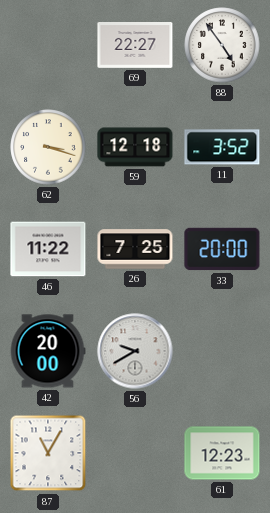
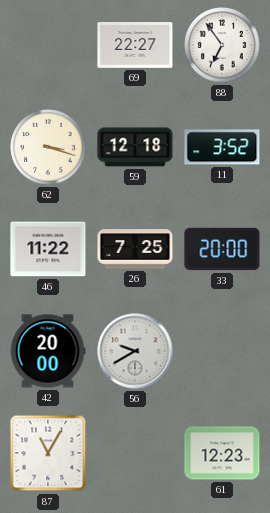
88: 4:54 -> 6:54 (222, 45)
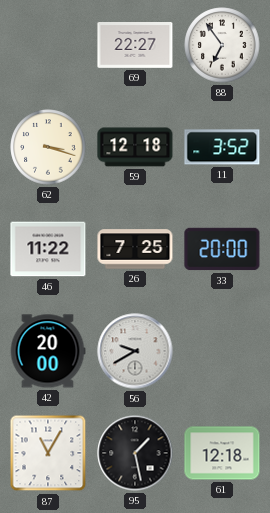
95: none -> 1:28 (135, 453)
61: 12:23 -> 12:18 (222, 453)
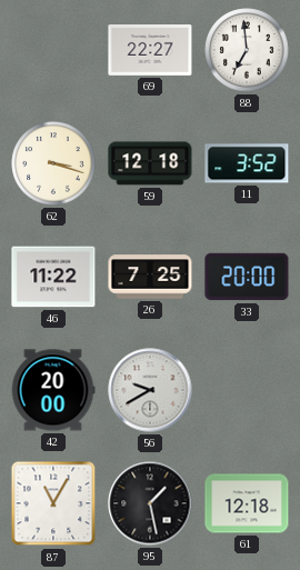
88: 6:54 -> 6:59 (247, 50)
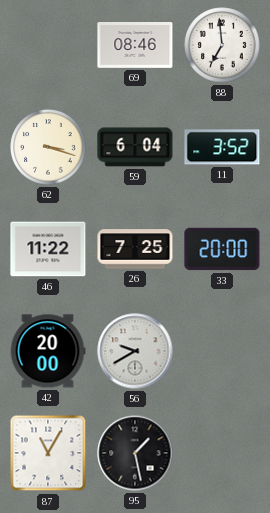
69: 22:27 -> 08:46 (135, 46)
59: 12:18 -> 6:04 (135, 147)
61: 12:18 -> none (247, 503)
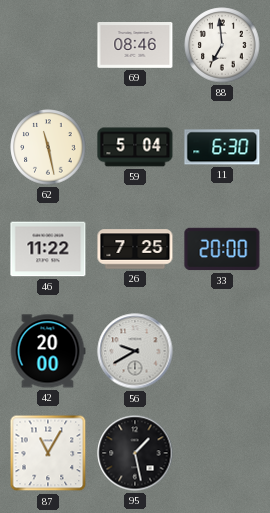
62: 3:18 -> 11:28 (48, 147)
59: 6:04 -> 5:04 (135, 147)
11: 3:52 -> 6:30 (222, 147)
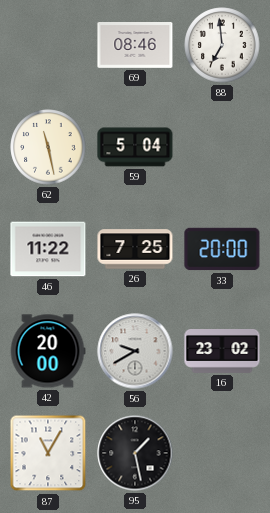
11: 6:30 -> none (222, 147)
16: none -> 23:02 (222, 352)
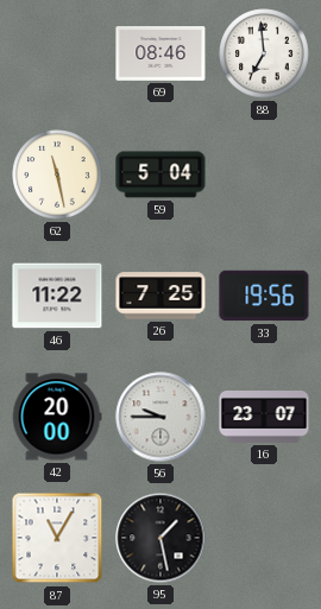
33: 20:00 -> 19:56 (264, 296)
56: 9:40 -> 9:45 (160, 417)
16: 23:02 -> 23:07 (264, 418)
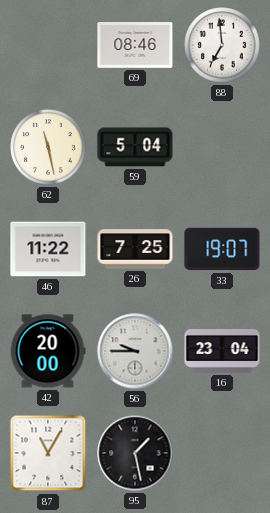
33: 19:56 -> 19:07 (222, 249)
16: 23:07 -> 23:04 (222, 352)
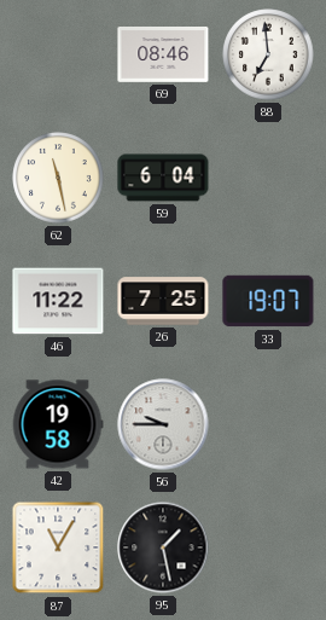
59: 5:04 -> 6:04 (163, 178)
42: 20:00 -> 19:58 (58, 424)
16: 23:04 -> none (222, 352)
